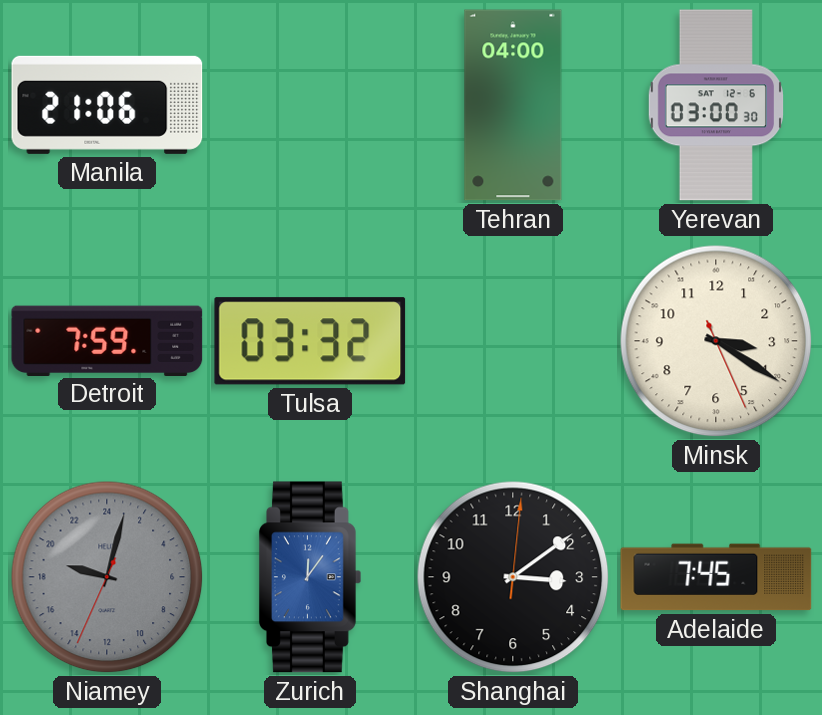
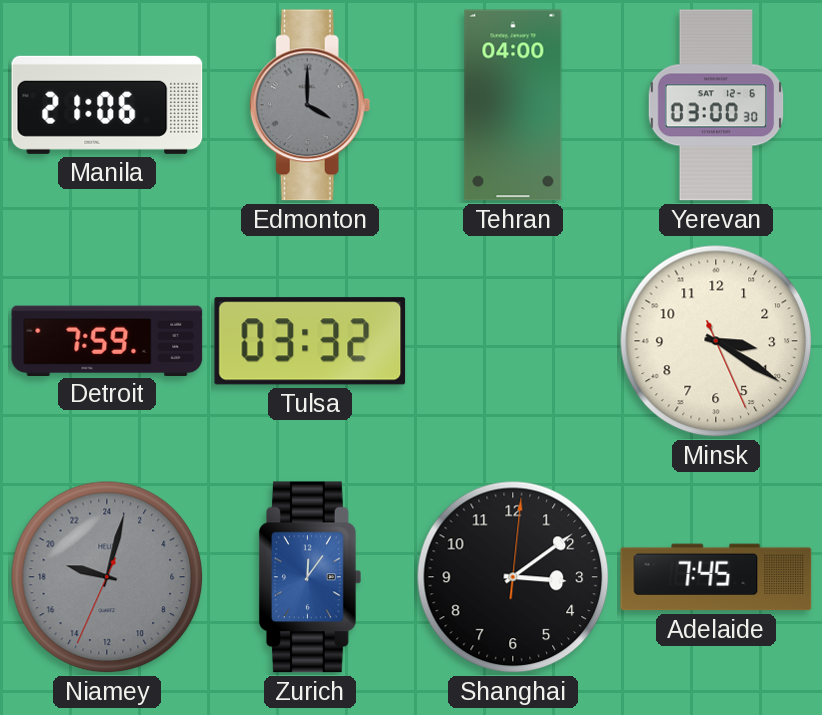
Edmonton: none -> 4:00 (310, 105)
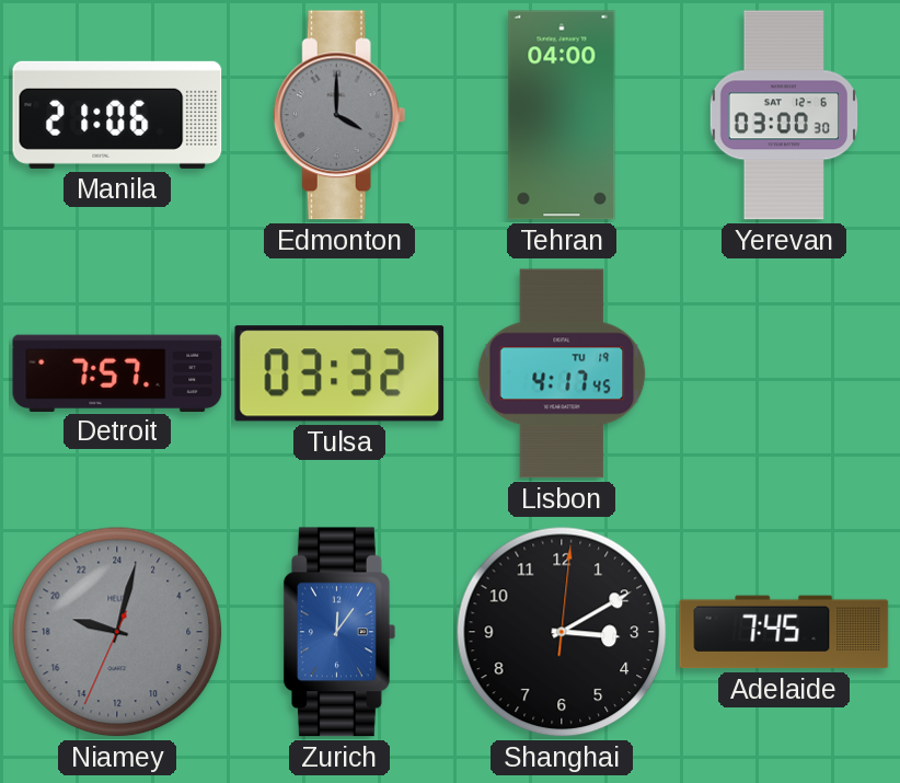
Detroit: 7:59 -> 7:57 (117, 372)
Lisbon: none -> 4:17 (562, 373)
Minsk: 3:20 -> none (716, 341)
Shanghai: 3:09 -> 3:10 (562, 632)
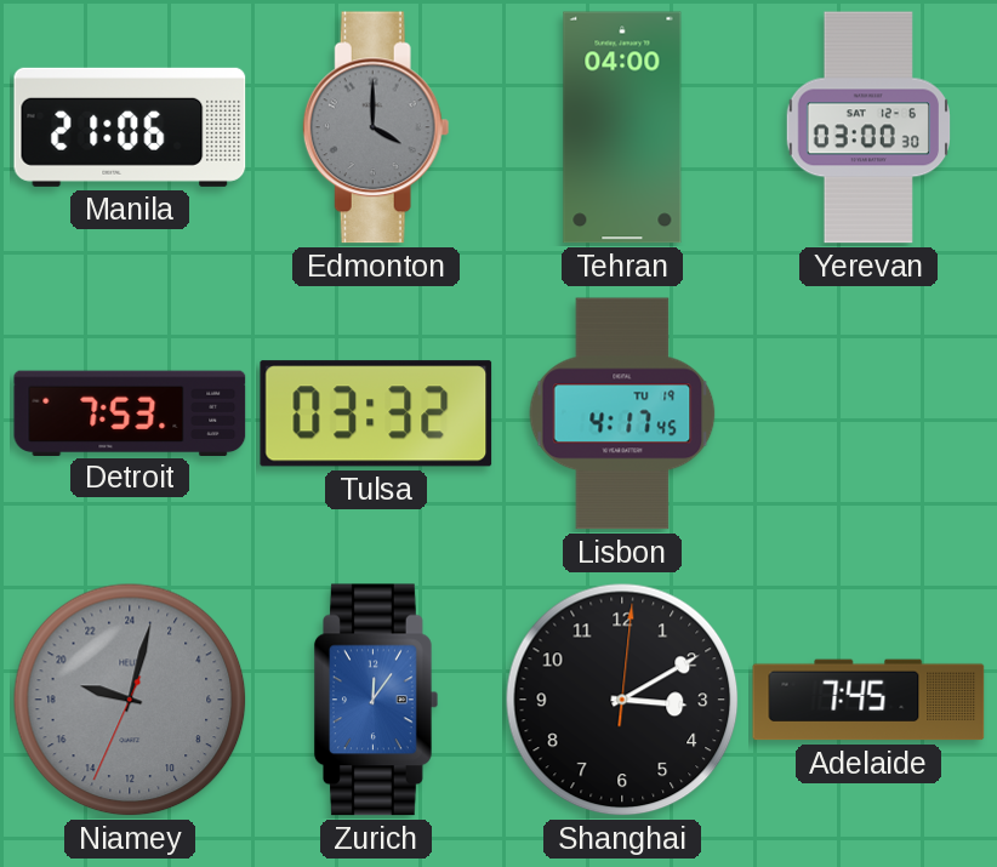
Detroit: 7:57 -> 7:53 (130, 412)
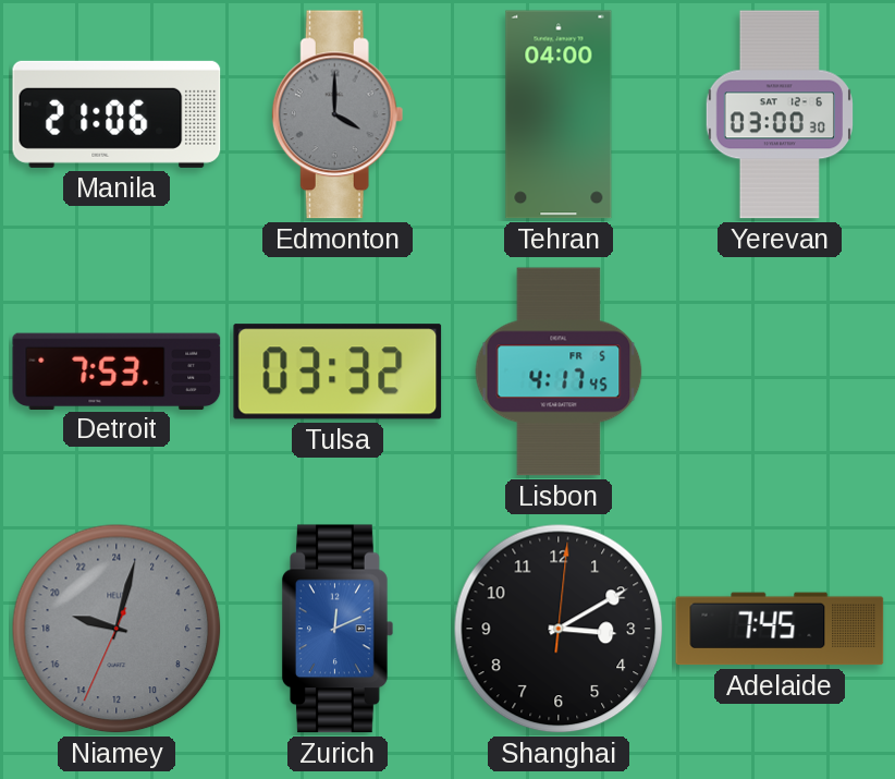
Lisbon date: TU 19 -> FR 5 (559, 372)
Zurich: 12:06 -> 12:11 (338, 629)
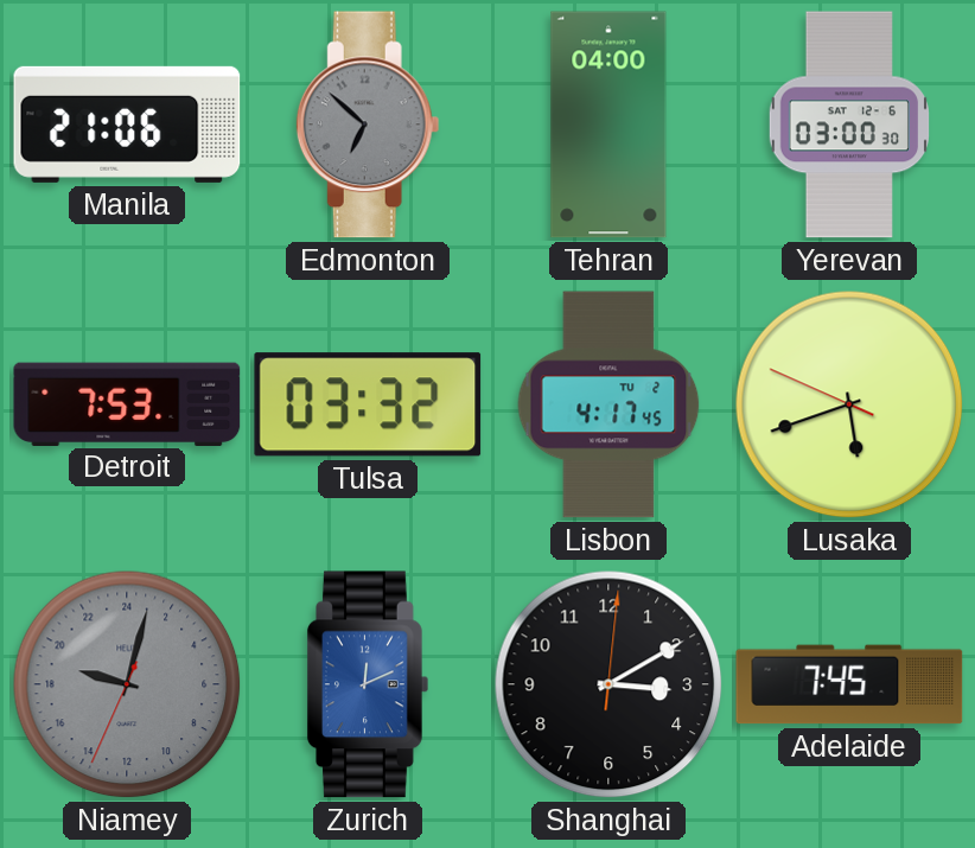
Edmonton: 4:00 -> 6:52 (368, 125)
Lisbon date: FR 5 -> TU 2 (608, 404)
Lusaka: none -> 5:41 (849, 404)
